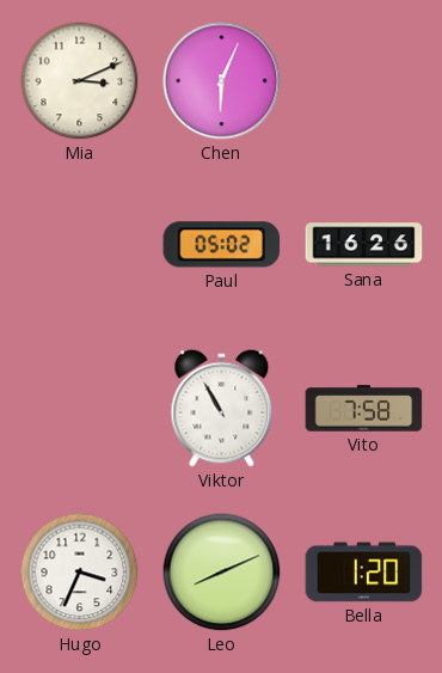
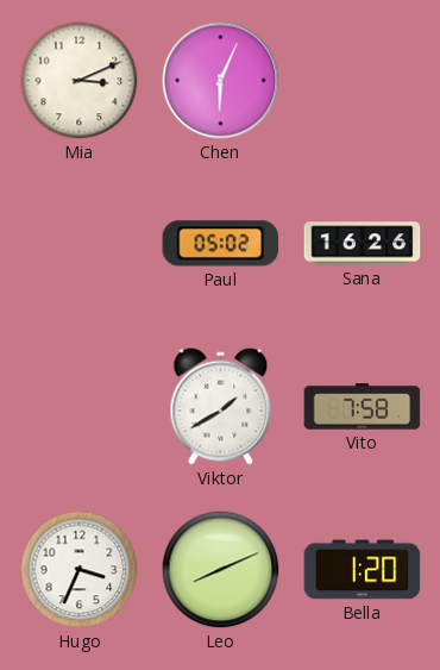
Viktor: 10:55 -> 1:40 (221, 407)
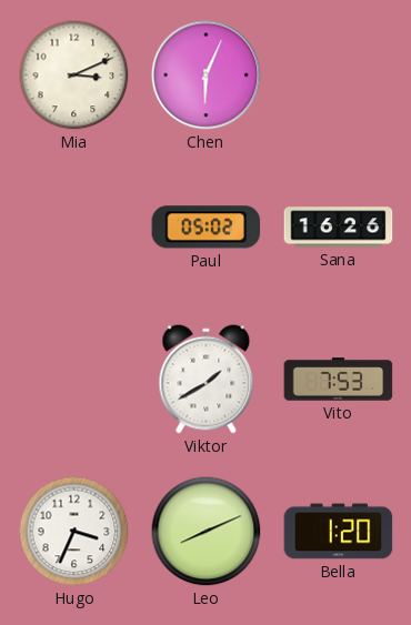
Vito: 7:58 -> 7:53 (339, 380)
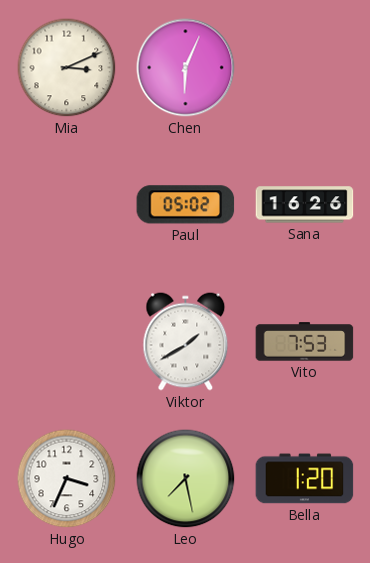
Leo: 8:11 -> 7:28 (186, 479)
